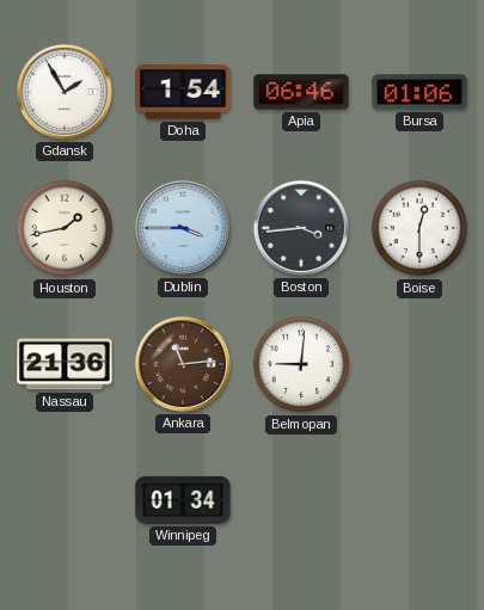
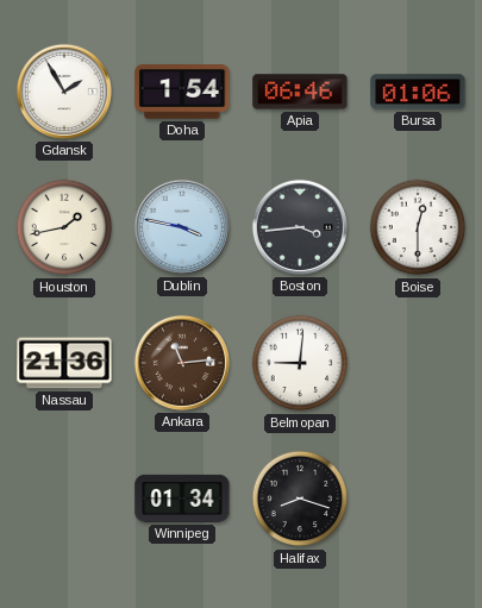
Dublin: 3:45 -> 3:47 (182, 227)
Halifax: none -> 8:18 (300, 499)
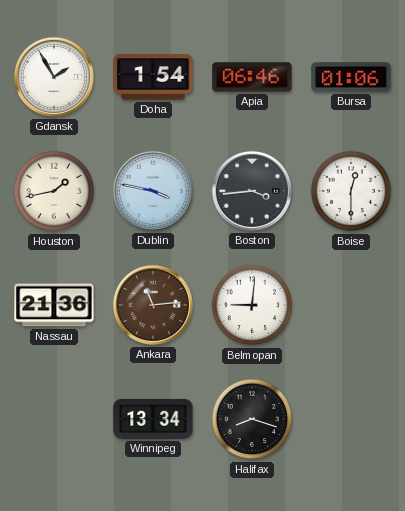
Winnipeg: 01:34 -> 13:34 (153, 419)
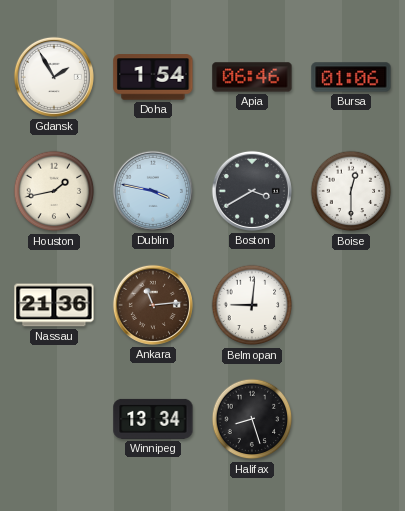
Boston: 3:44 -> 3:40 (252, 191)
Halifax: 8:18 -> 8:27 (252, 419)
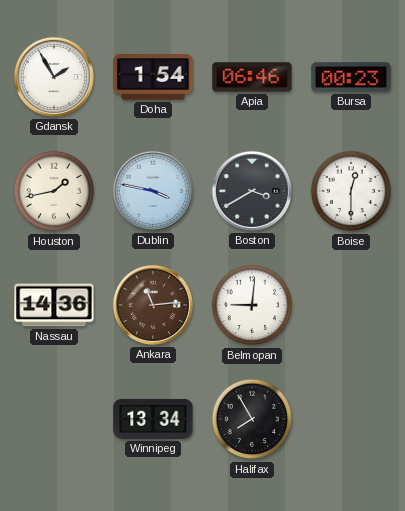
Bursa: 01:06 -> 00:23 (351, 77)
Nassau: 21:36 -> 14:36 (54, 305)
Halifax: 8:27 -> 7:55 (252, 419)
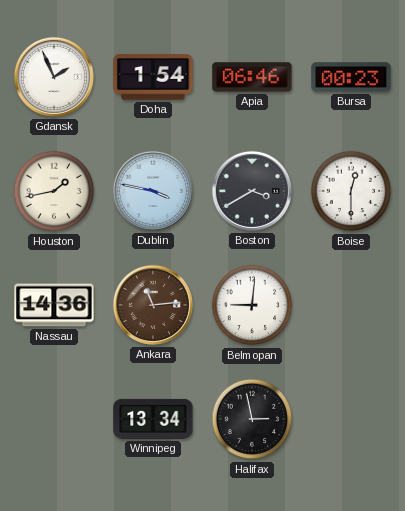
Gdansk: 1:55 -> 1:56 (54, 77)
Halifax: 7:55 -> 2:58 (252, 419)
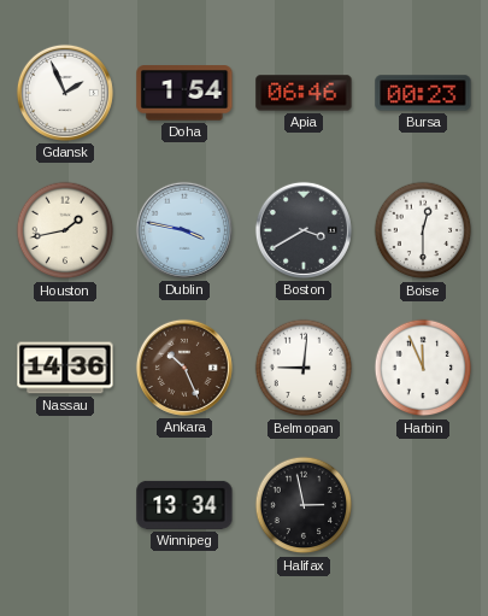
Ankara: 11:14 -> 10:26 (184, 368)
Harbin: none -> 11:56 (423, 368)
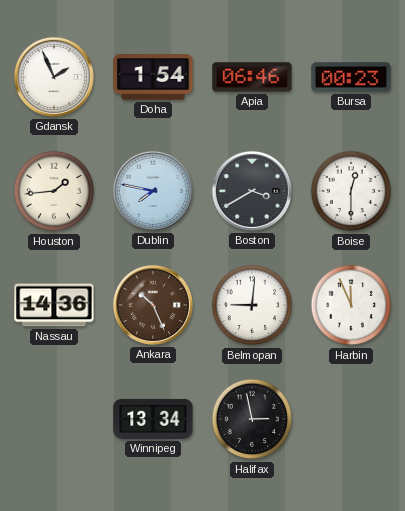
Houston: 1:43 -> 1:44 (54, 191)
Dublin: 3:47 -> 7:47 (153, 191)
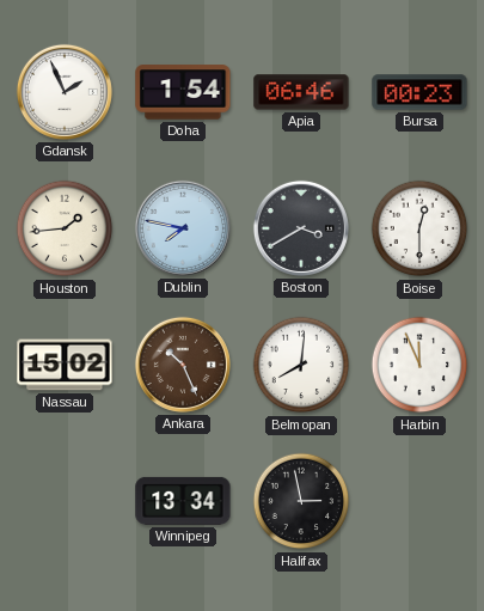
Nassau: 14:36 -> 15:02 (65, 365)
Belmopan: 9:01 -> 8:01 (301, 365)
